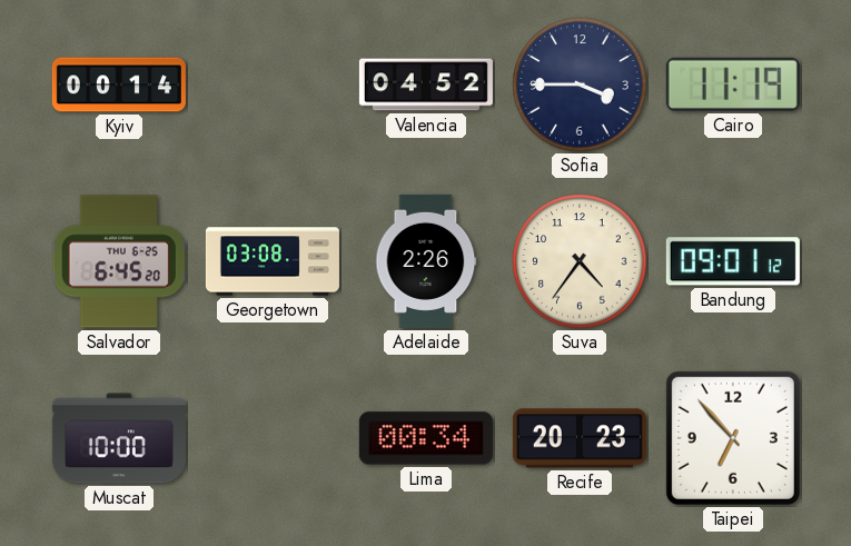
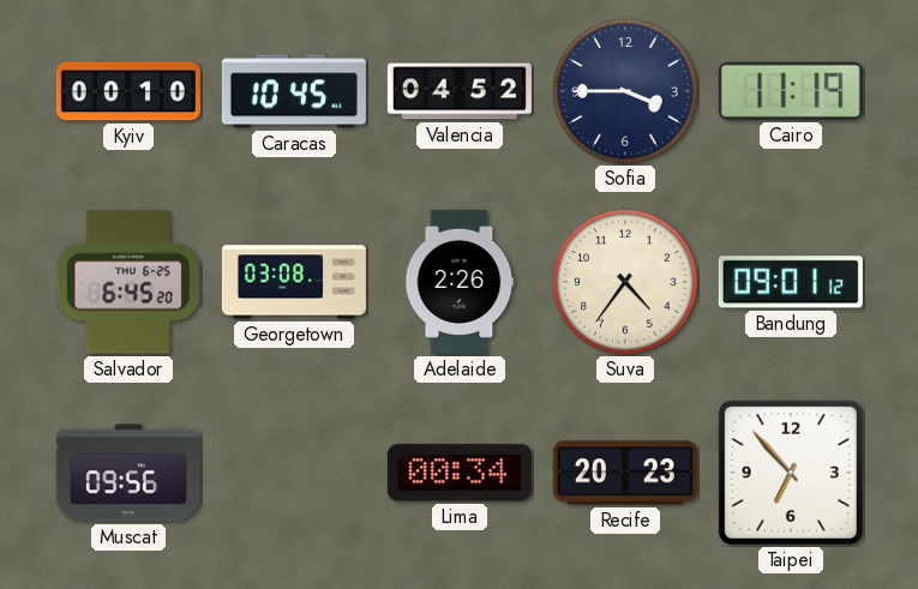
Kyiv: 00:14 -> 00:10 (128, 91)
Caracas: none -> 10:45 (294, 91)
Muscat: 10:00 -> 09:56 (128, 473)
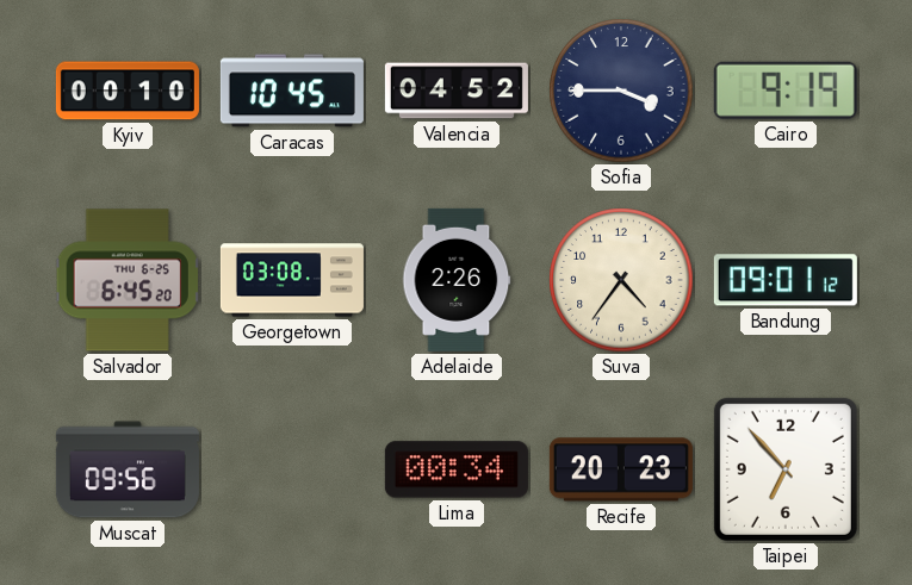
Cairo: 11:19 -> 9:19 (786, 91)
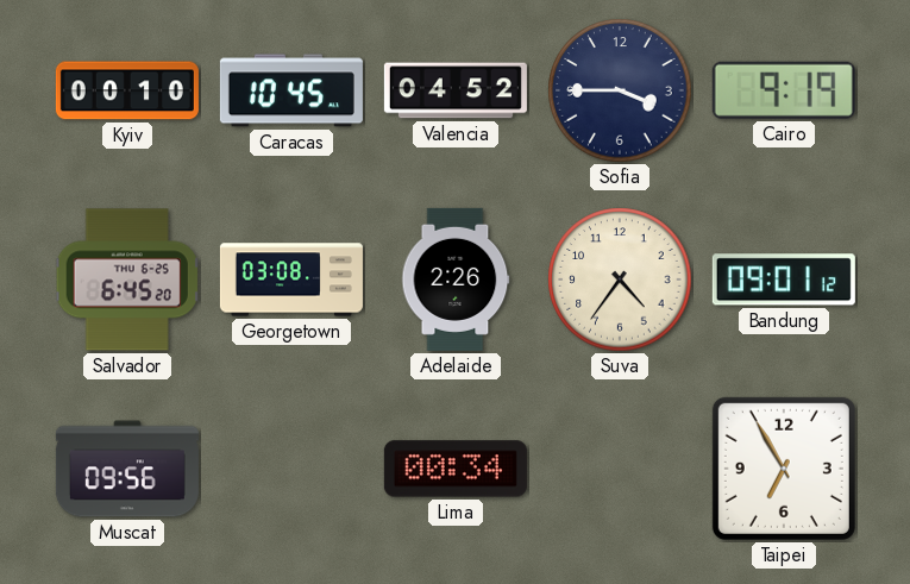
Recife: 20:23 -> none (621, 469)
Taipei: 6:53 -> 6:55 (784, 469)
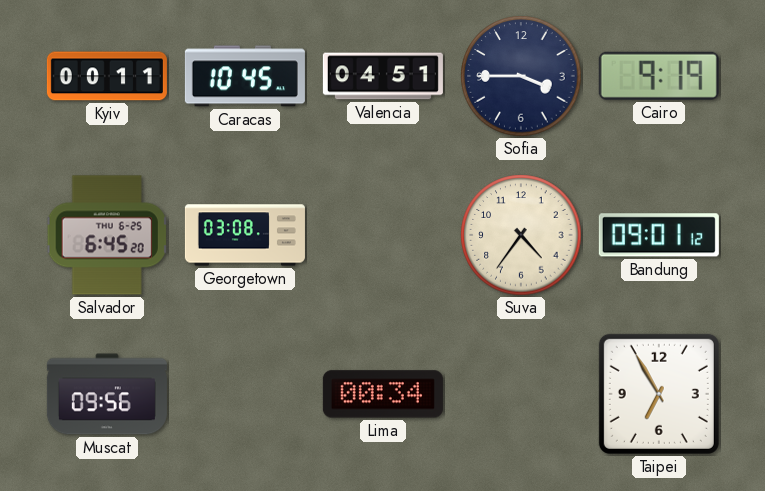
Kyiv: 00:10 -> 00:11 (107, 76)
Valencia: 04:52 -> 04:51 (383, 76)
Adelaide: 2:26 -> none (456, 280)
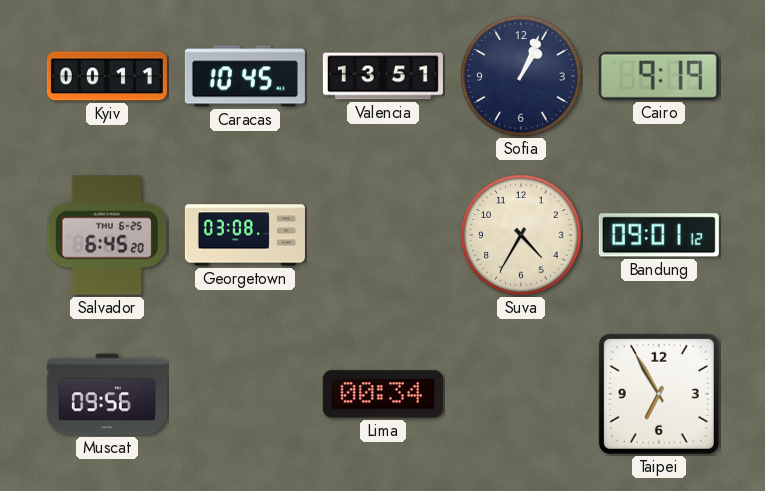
Valencia: 04:51 -> 13:51 (383, 76)
Sofia: 3:45 -> 1:04 (521, 76)
Suva: 4:36 -> 4:35 (521, 235)
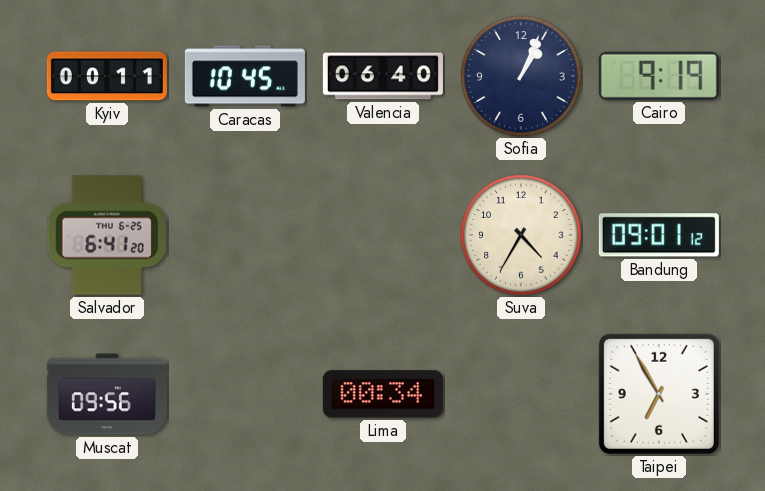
Valencia: 13:51 -> 06:40 (383, 76)
Salvador: 6:45 -> 6:41 (107, 235)
Georgetown: 03:08 -> none (245, 235)
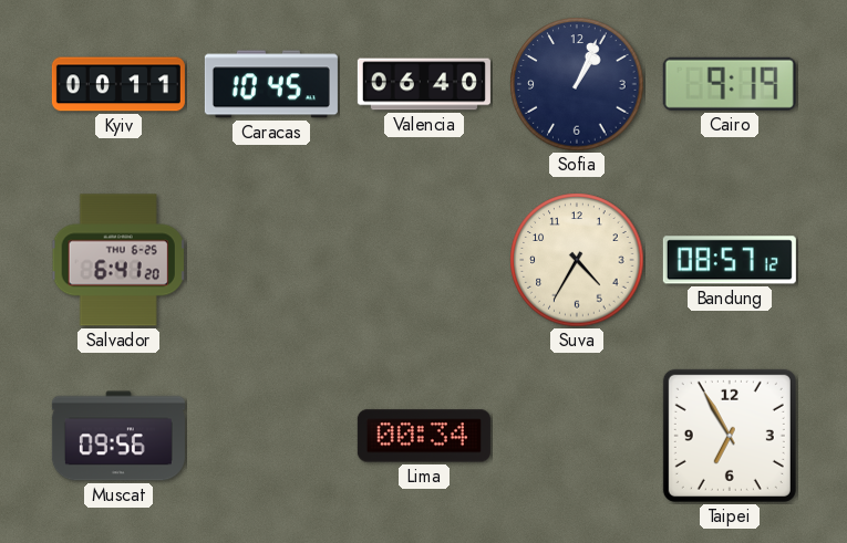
Bandung: 09:01 -> 08:57 (730, 260)
